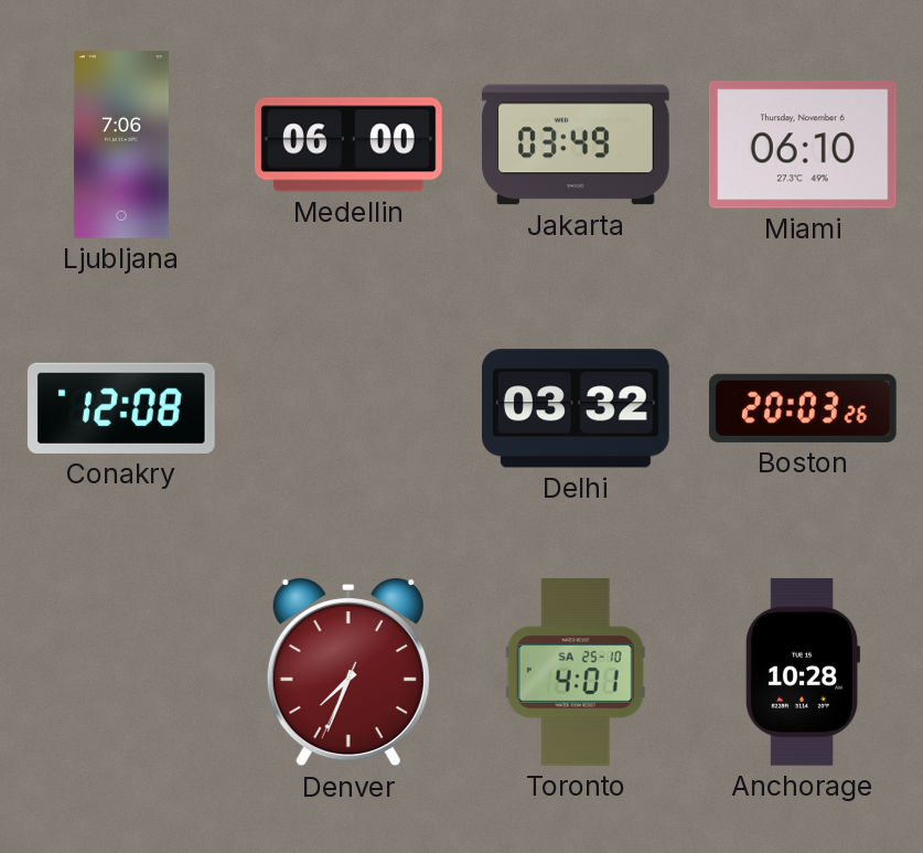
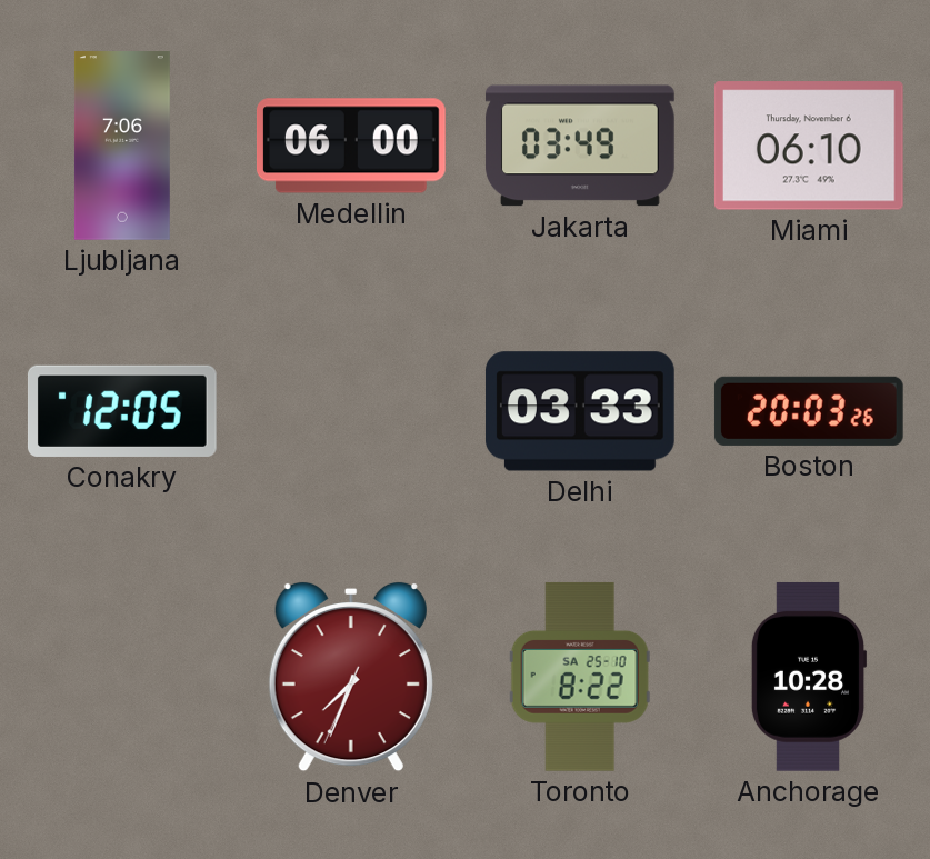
Conakry: 12:08 -> 12:05 (122, 411)
Delhi: 03:32 -> 03:33 (580, 411)
Toronto: 4:01 -> 8:22 (580, 677)
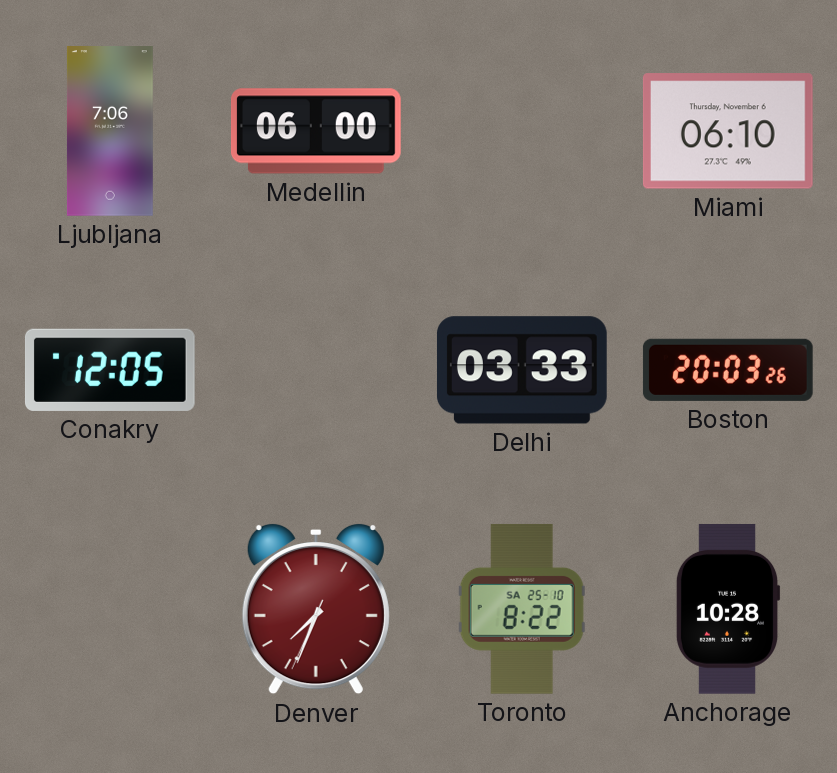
Jakarta: 03:49 -> none (580, 146)
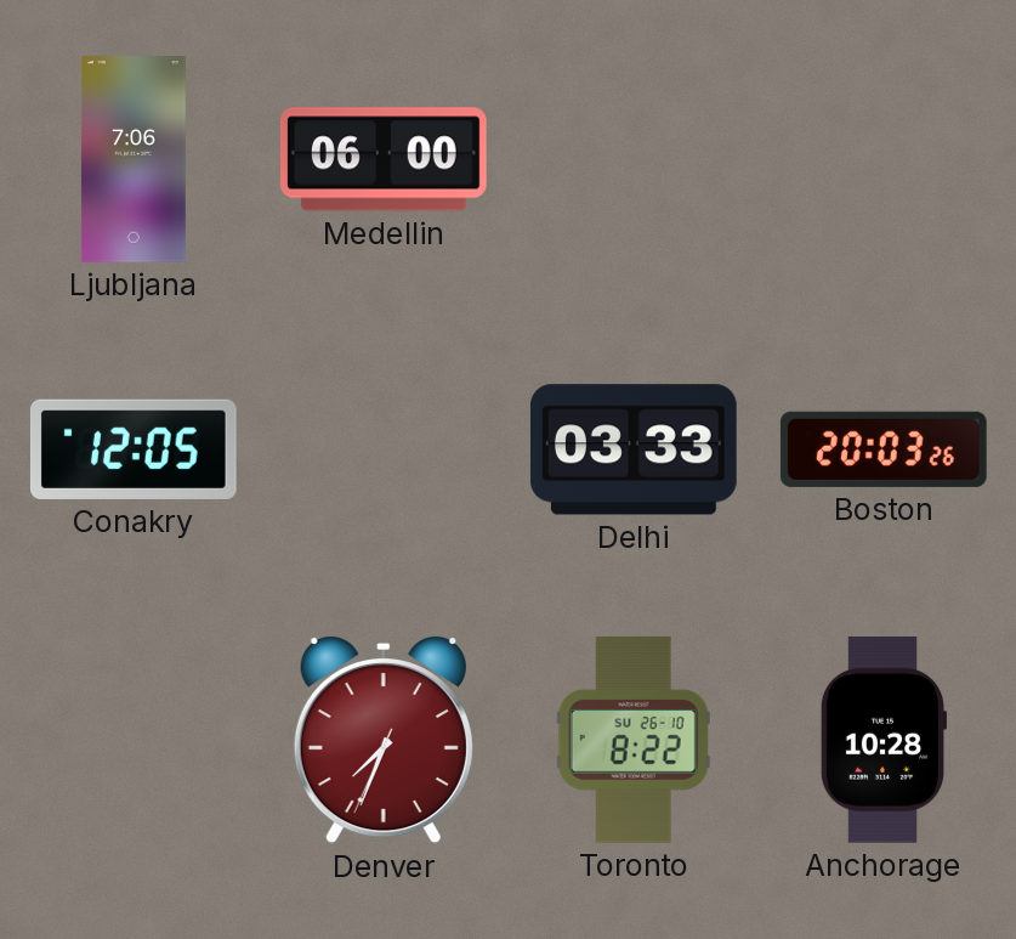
Miami: 06:10 -> none (728, 131)
Toronto date: SA 25-10 -> SU 26-10 (634, 740)
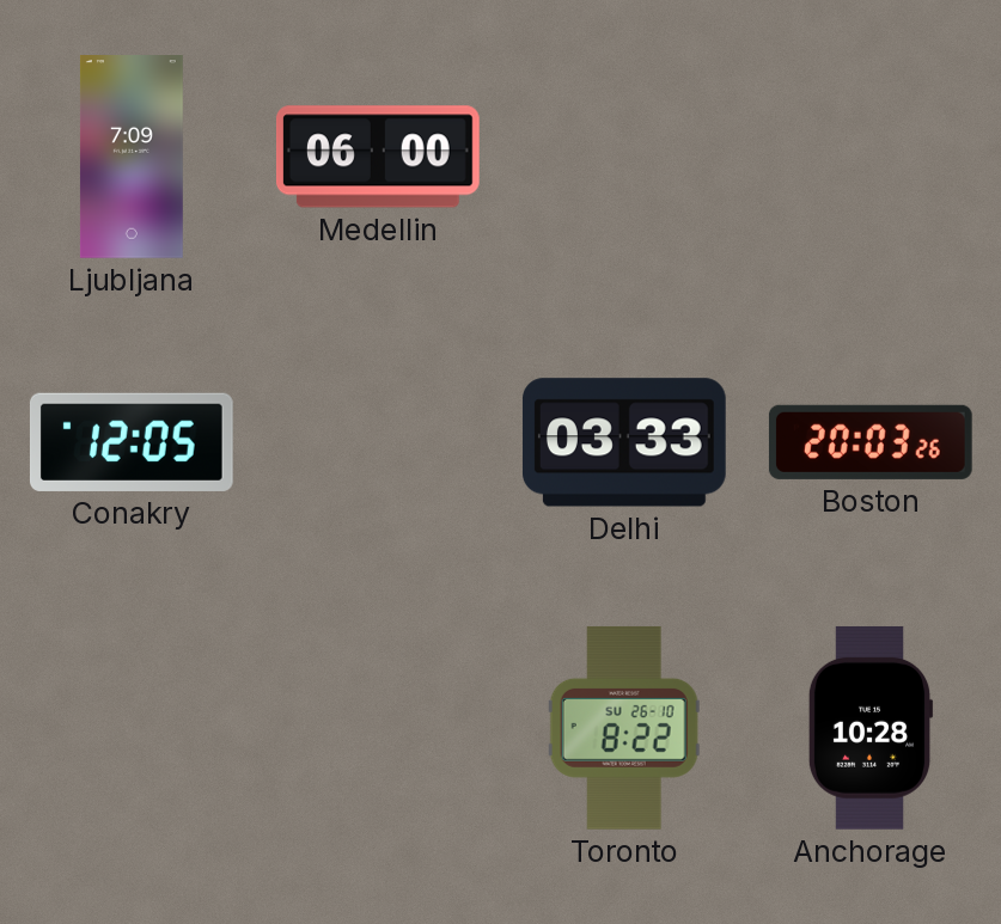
Ljubljana: 7:06 -> 7:09 (132, 158)
Denver: 7:33 -> none (384, 740)
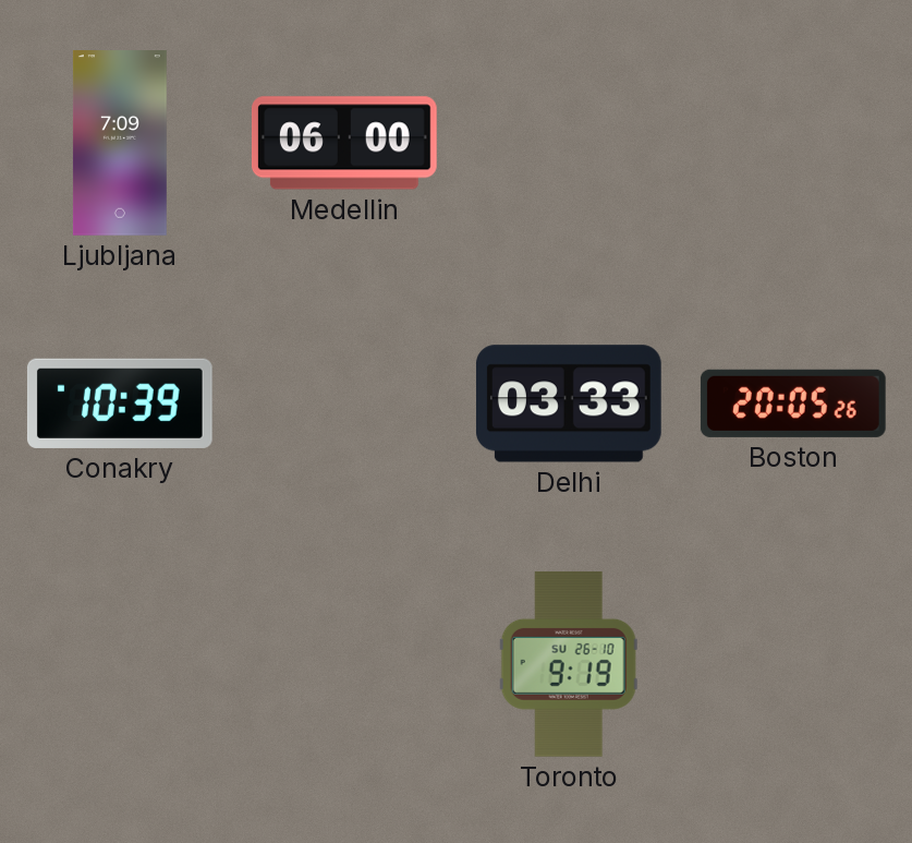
Conakry: 12:05 -> 10:39 (120, 404)
Boston: 20:03 -> 20:05 (793, 404)
Toronto: 8:22 -> 9:19 (569, 664)
Anchorage: 10:28 -> none (871, 728)
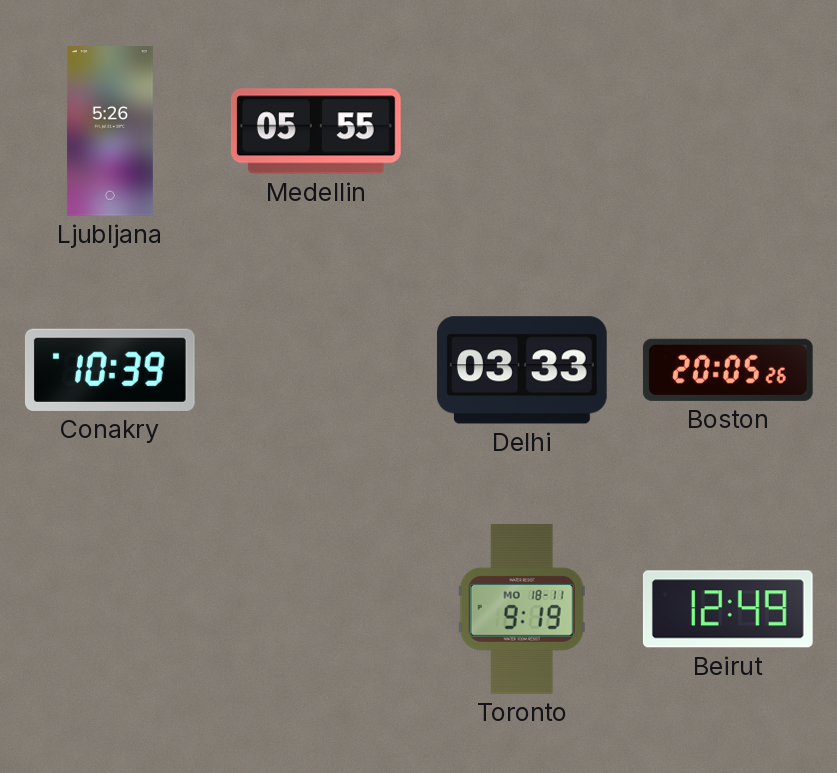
Ljubljana: 7:09 -> 5:26 (110, 132)
Medellin: 06:00 -> 05:55 (316, 131)
Toronto date: SU 26-10 -> MO 18-11 (522, 609)
Beirut: none -> 12:49 (728, 609)
